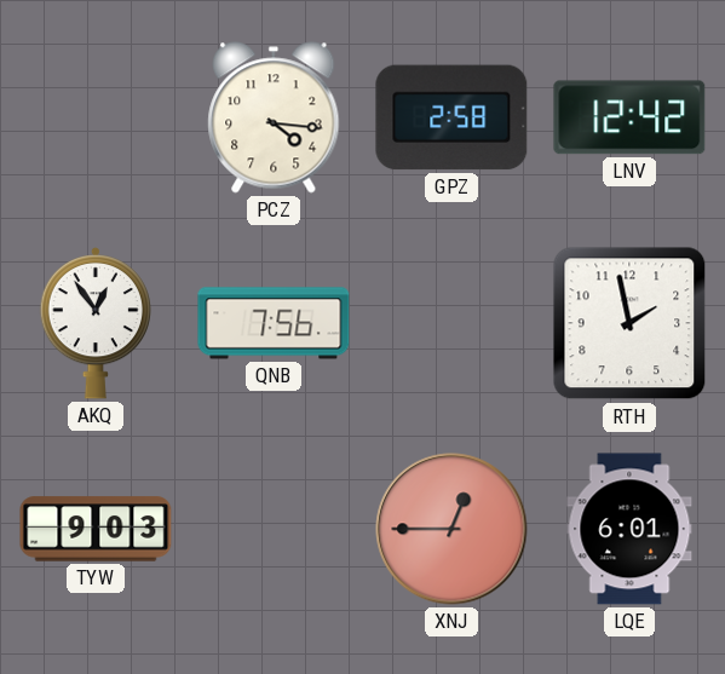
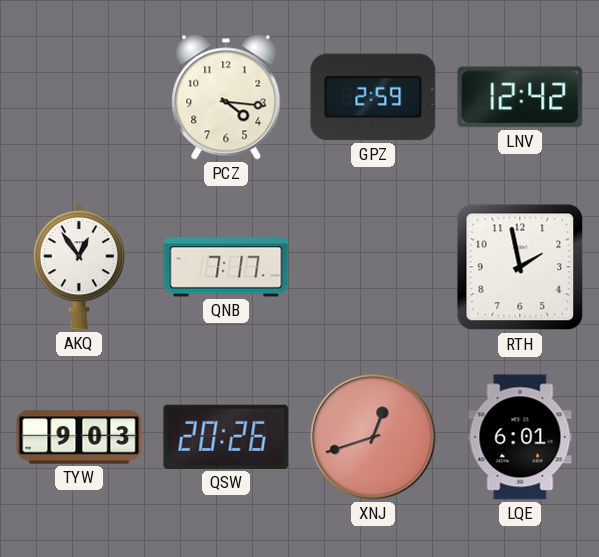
GPZ: 2:58 -> 2:59 (373, 97)
QNB: 7:56 -> 7:17 (226, 267)
QSW: none -> 20:26 (226, 437)
XNJ: 12:45 -> 12:42 (373, 437)
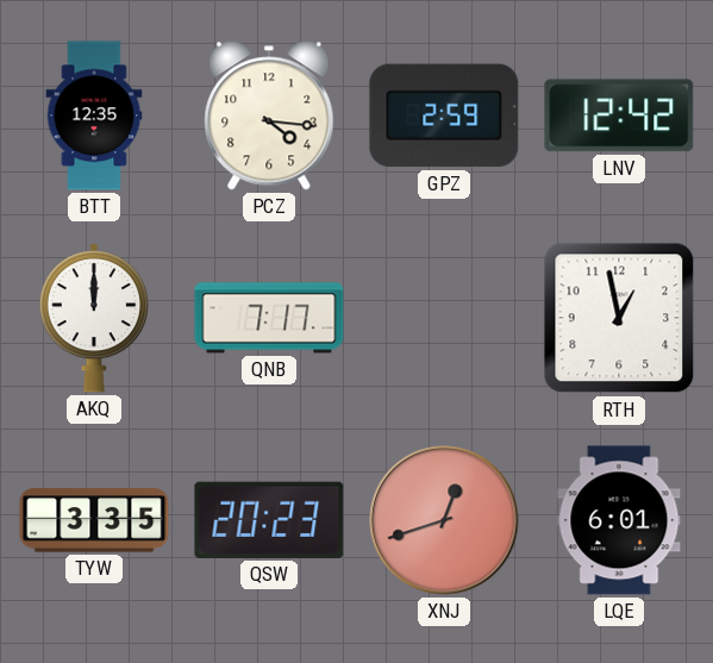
BTT: none -> 12:35 (94, 115)
AKQ: 12:54 -> 12:00 (93, 318)
RTH: 1:58 -> 12:58 (619, 318)
TYW: 9:03 -> 3:35 (94, 520)
QSW: 20:26 -> 20:23 (269, 520)
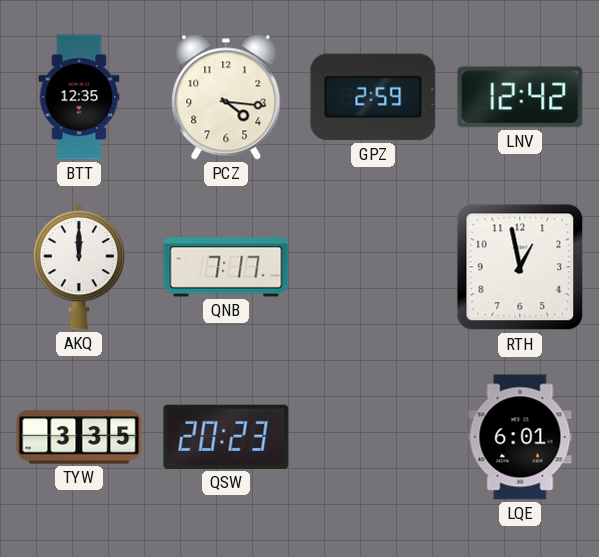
XNJ: 12:42 -> none (444, 520)
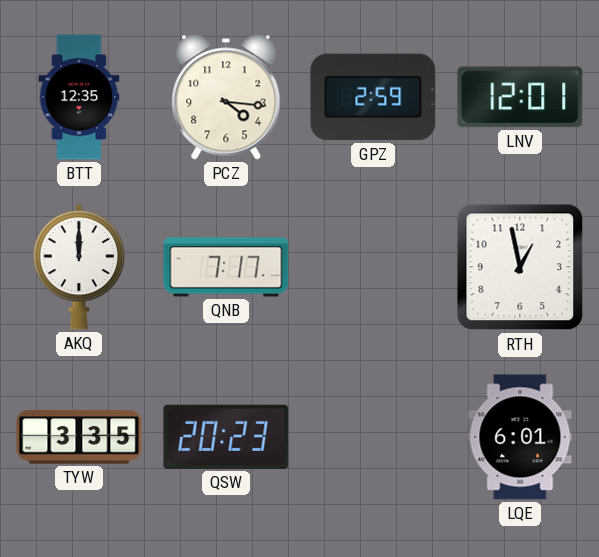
LNV: 12:42 -> 12:01 (520, 97)
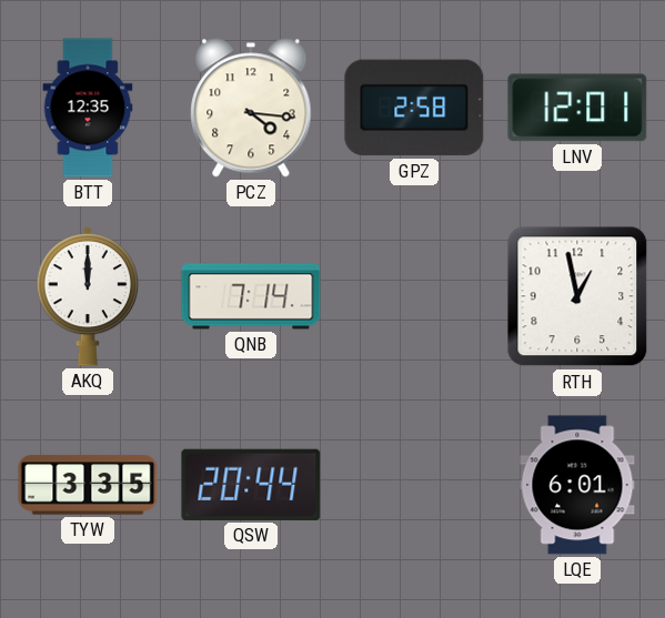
GPZ: 2:59 -> 2:58 (414, 108)
QNB: 7:17 -> 7:14 (251, 296)
QSW: 20:23 -> 20:44 (251, 485)
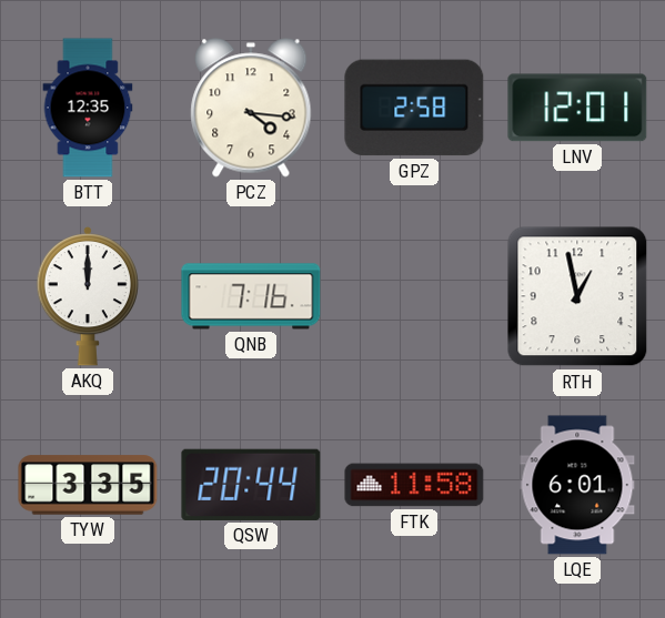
QNB: 7:14 -> 7:16 (251, 296)
FTK: none -> 11:58 (414, 485)
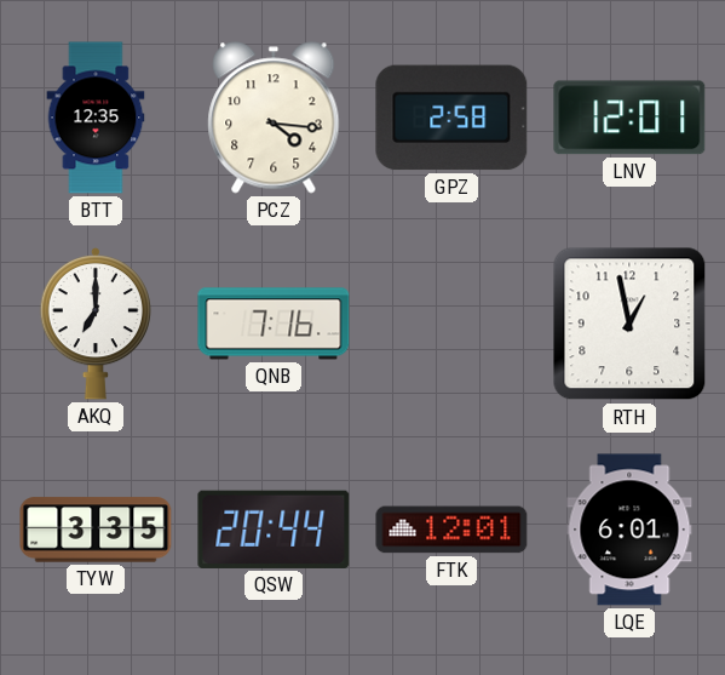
AKQ: 12:00 -> 7:00 (94, 324)
FTK: 11:58 -> 12:01 (451, 530)
